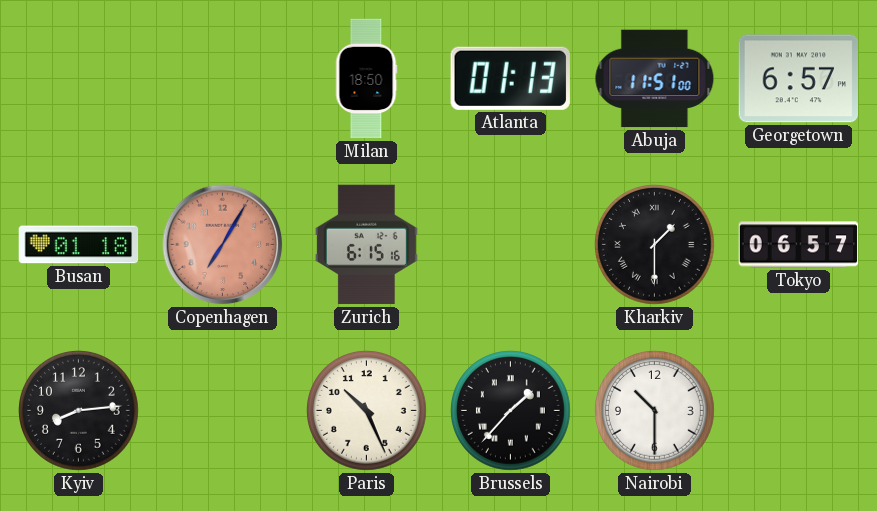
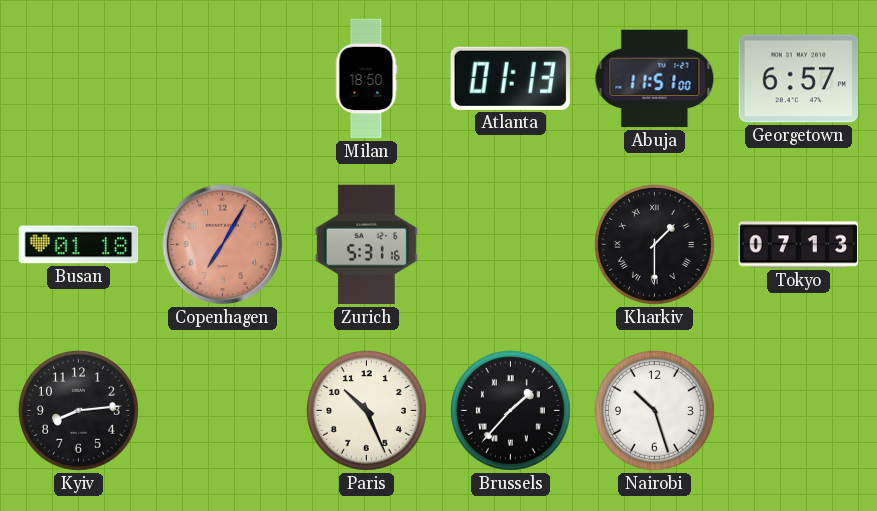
Zurich: 6:15 -> 5:31 (366, 245)
Tokyo: 06:57 -> 07:13 (799, 245)
Nairobi: 10:30 -> 10:27 (655, 411)
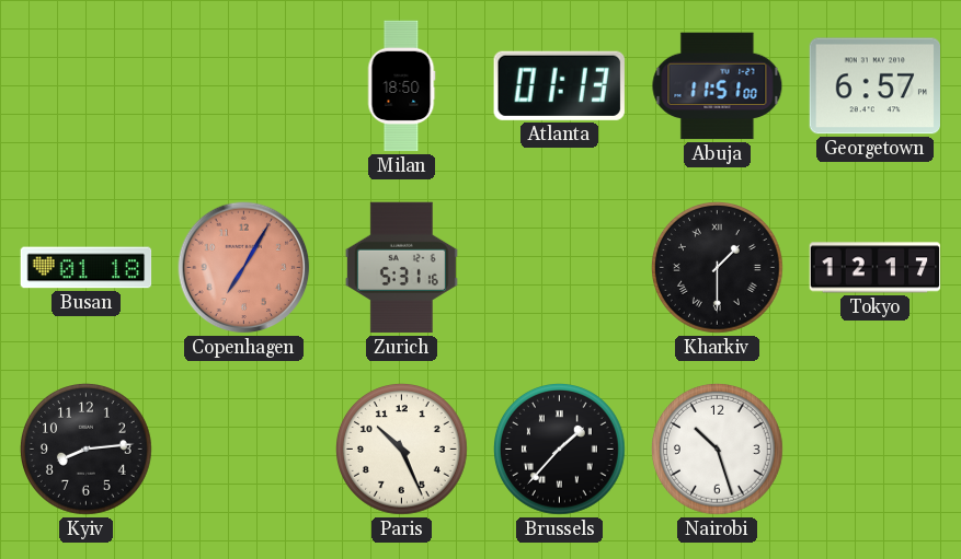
Tokyo: 07:13 -> 12:17 (876, 268)
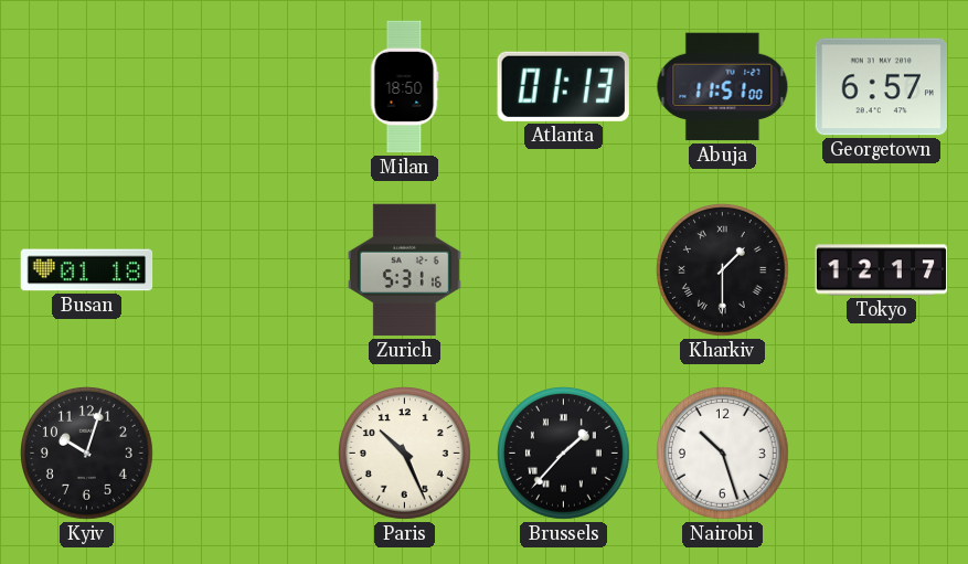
Copenhagen: 7:05 -> none (244, 268)
Kyiv: 8:14 -> 10:03 (87, 454)
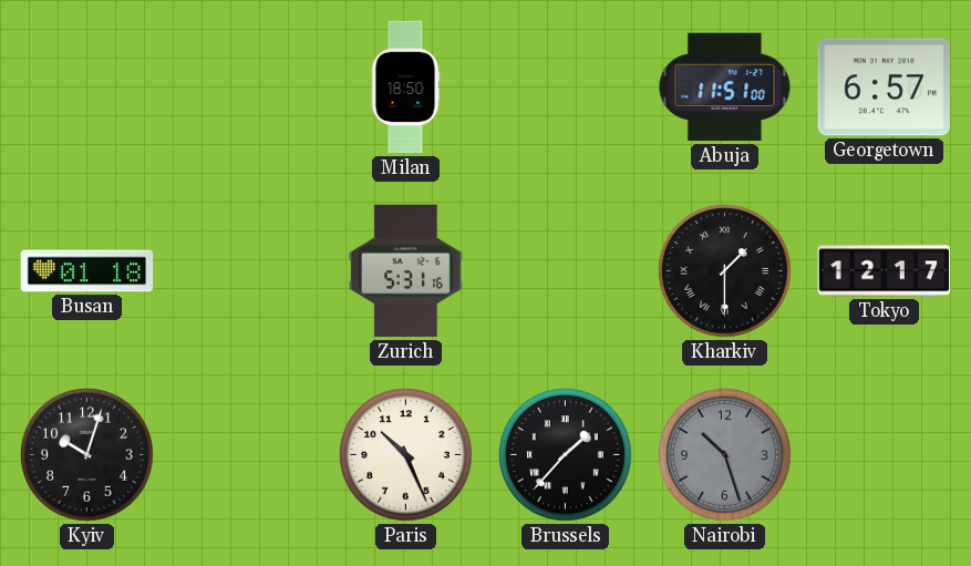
Atlanta: 01:13 -> none (563, 86)
Nairobi dial: white -> grey (725, 455)
